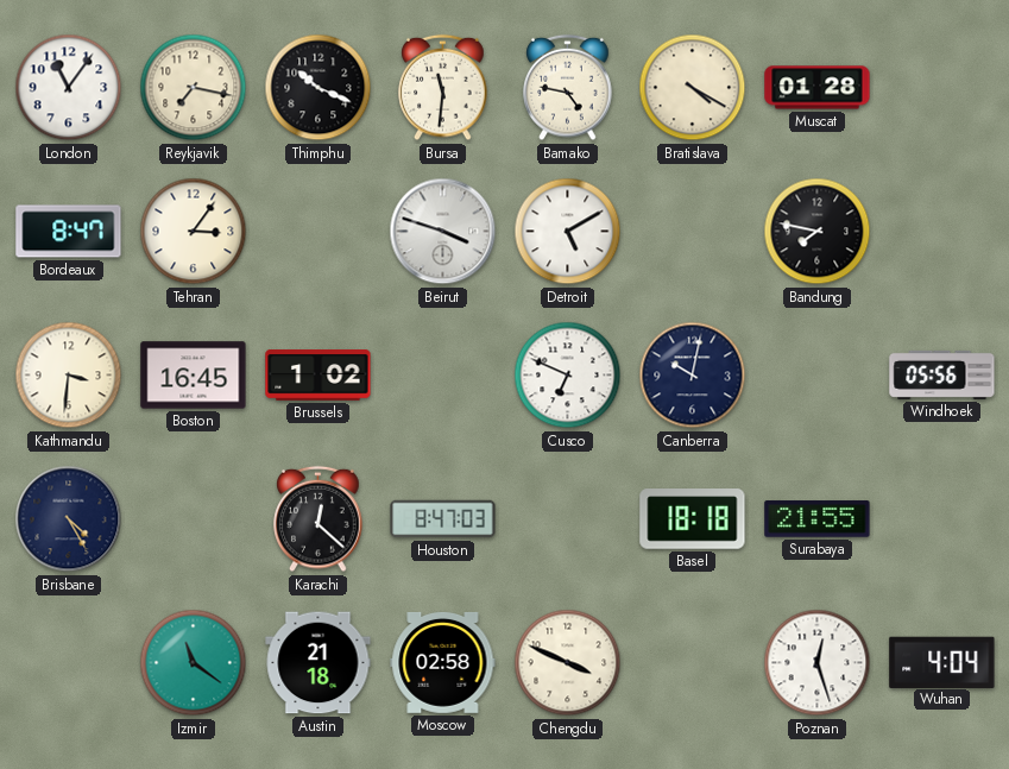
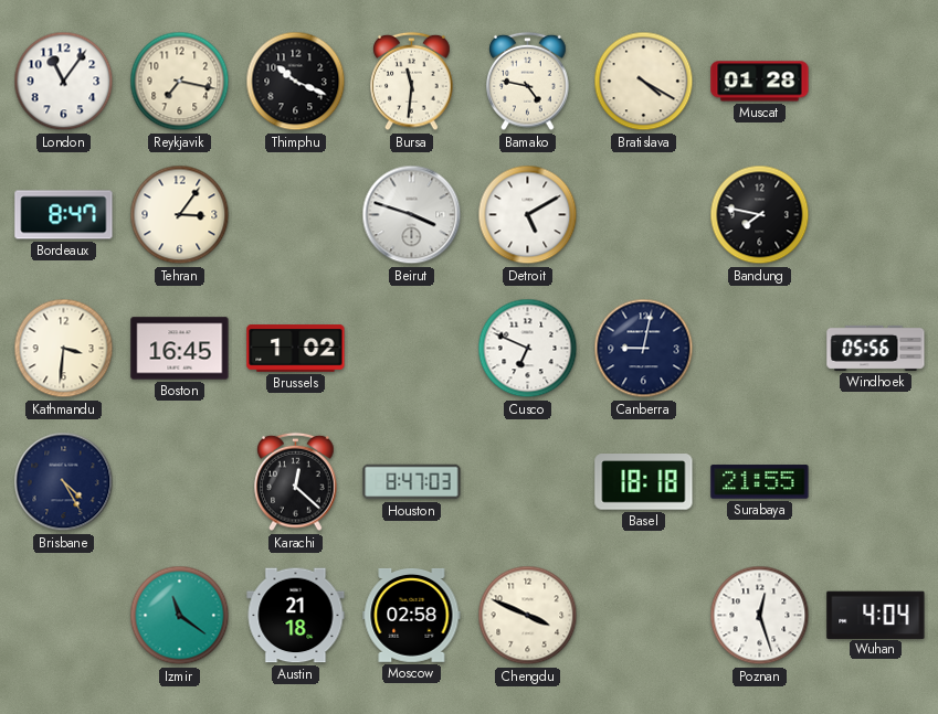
Canberra: 10:02 -> 9:02 (644, 349)
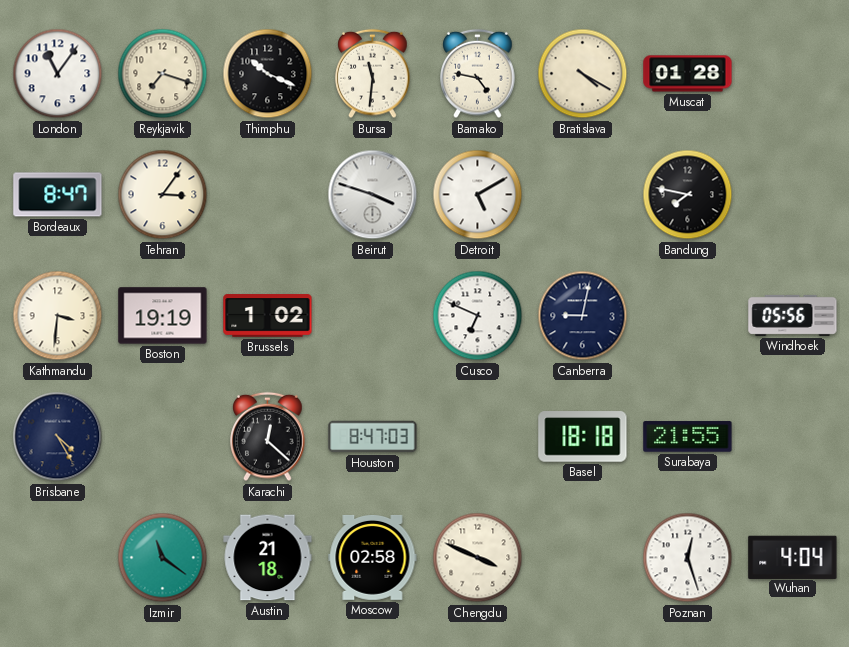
Reykjavik: 7:17 -> 7:18 (163, 74)
Boston: 16:45 -> 19:19 (163, 316)
